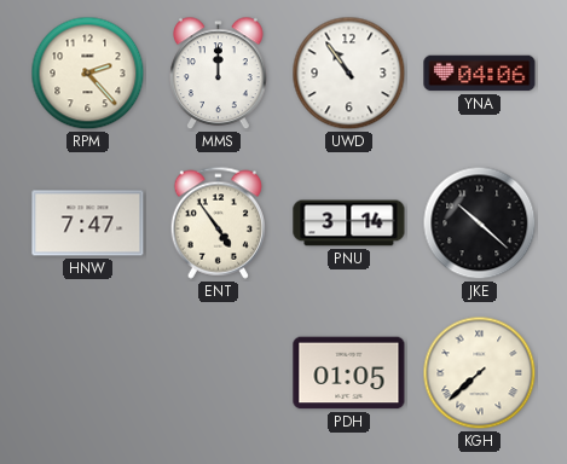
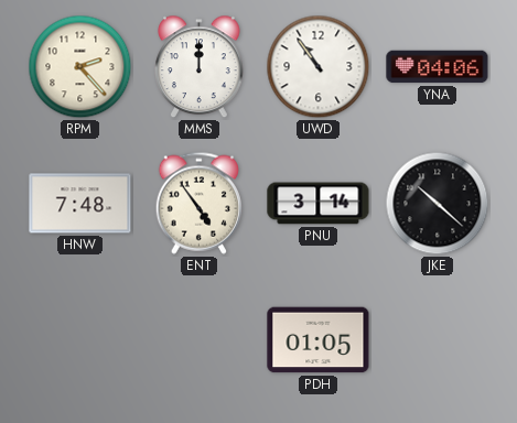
HNW: 7:47 -> 7:48 (80, 204)
KGH: 7:38 -> none (480, 373)
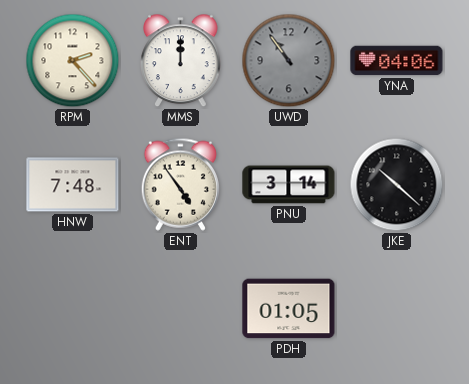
UWD dial: white -> grey (289, 61)
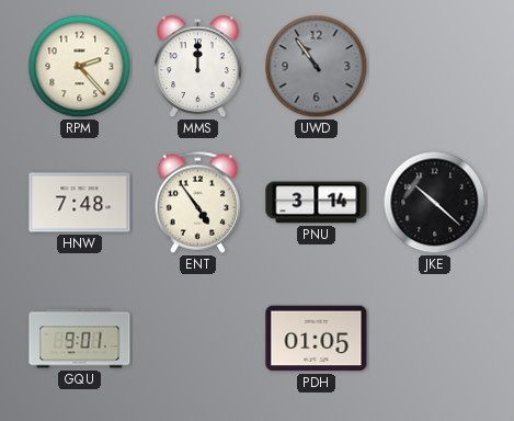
YNA: 04:06 -> none (397, 61)
GQU: none -> 9:01 (80, 339)
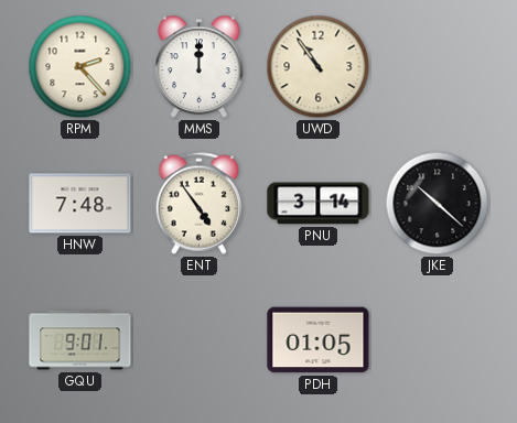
UWD dial: grey -> cream (319, 67)
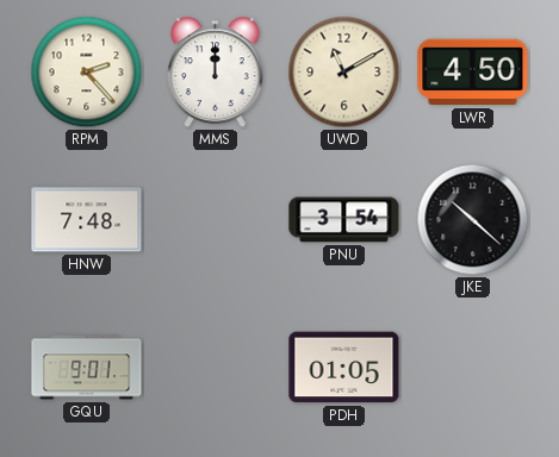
UWD: 10:54 -> 11:10 (344, 73)
LWR: none -> 4:50 (473, 73)
ENT: 4:54 -> none (198, 203)
PNU: 3:14 -> 3:54 (344, 220)
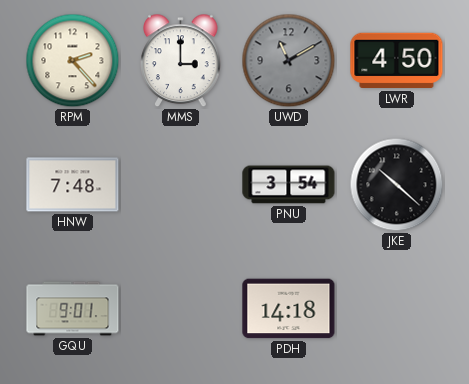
MMS: 12:00 -> 3:00 (181, 61)
UWD dial: cream -> grey (289, 61)
PDH: 01:05 -> 14:18 (289, 309)
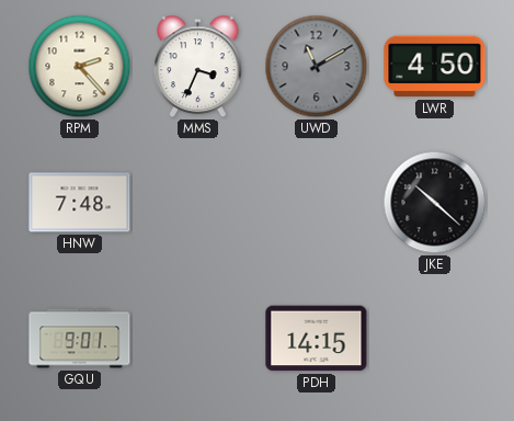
MMS: 3:00 -> 3:34 (198, 67)
PNU: 3:54 -> none (289, 185)
PDH: 14:18 -> 14:15 (317, 339)
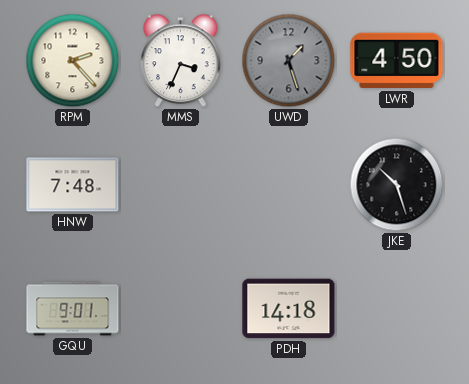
UWD: 11:10 -> 1:27 (289, 61)
JKE: 10:22 -> 10:27 (397, 185)
PDH: 14:15 -> 14:18 (289, 309)
